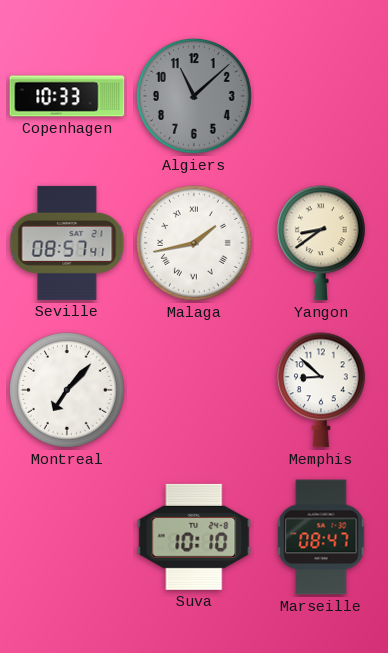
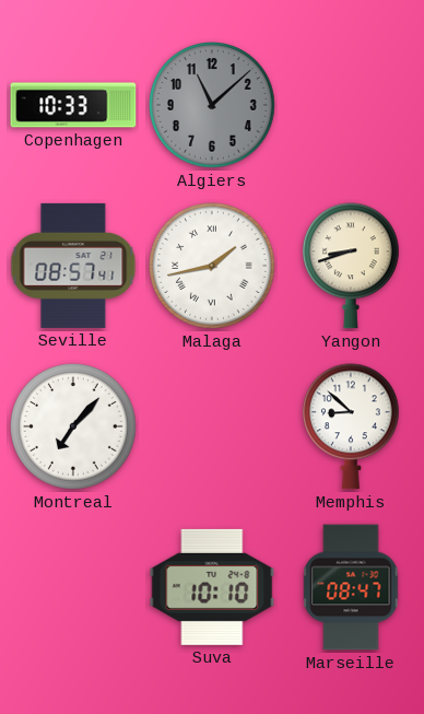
Yangon: 8:39 -> 8:42 (351, 266)
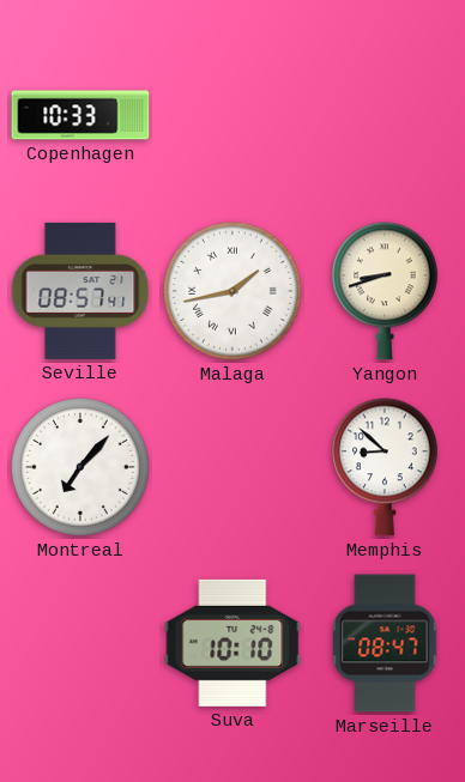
Algiers: 11:08 -> none (213, 106)
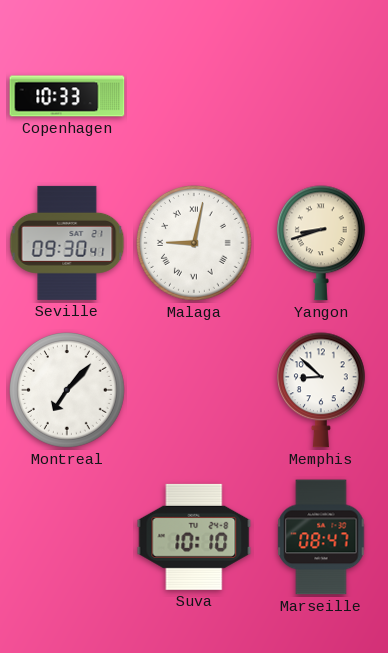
Seville: 08:57 -> 09:30 (67, 243)
Malaga: 1:43 -> 9:02 (195, 244)
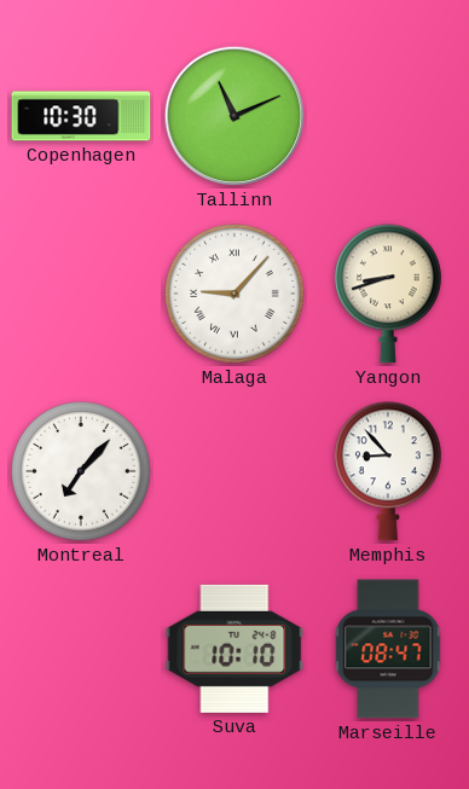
Copenhagen: 10:33 -> 10:30 (81, 116)
Tallinn: none -> 11:11 (234, 116)
Seville: 09:30 -> none (67, 243)
Malaga: 9:02 -> 9:07 (236, 295)
Memphis: 8:52 -> 8:53 (388, 471)
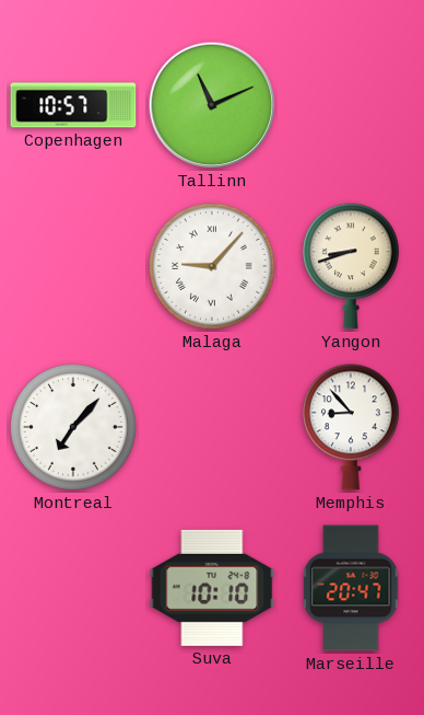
Copenhagen: 10:30 -> 10:57 (73, 105)
Marseille: 08:47 -> 20:47 (351, 588)
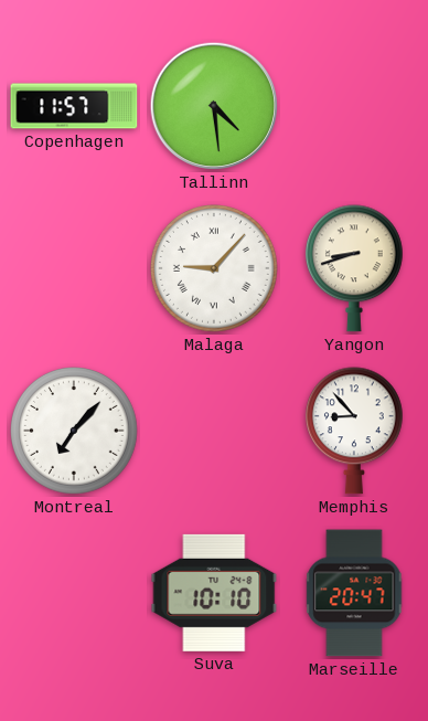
Copenhagen: 10:57 -> 11:57 (74, 106)
Tallinn: 11:11 -> 4:29 (214, 106)
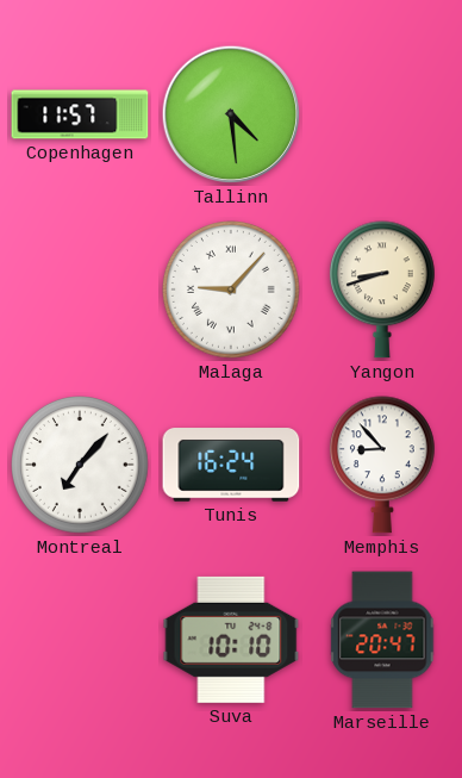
Tunis: none -> 16:24 (231, 465)
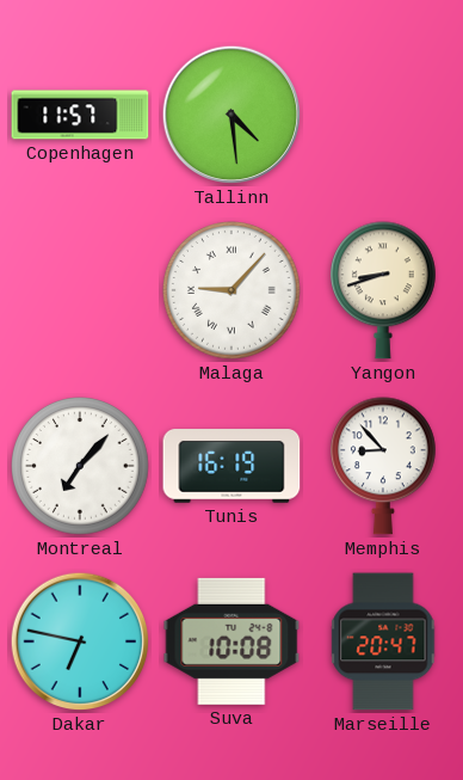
Tunis: 16:24 -> 16:19 (231, 466)
Dakar: none -> 6:47 (80, 641)
Suva: 10:10 -> 10:08 (231, 641)
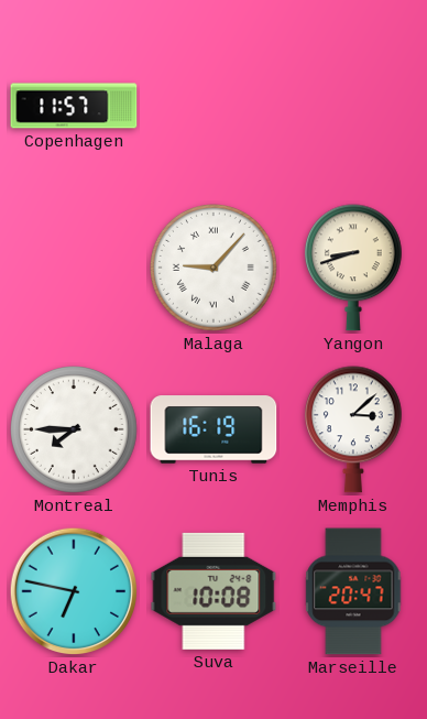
Tallinn: 4:29 -> none (231, 115)
Montreal: 7:07 -> 7:45 (75, 431)
Memphis: 8:53 -> 3:08 (353, 429)
